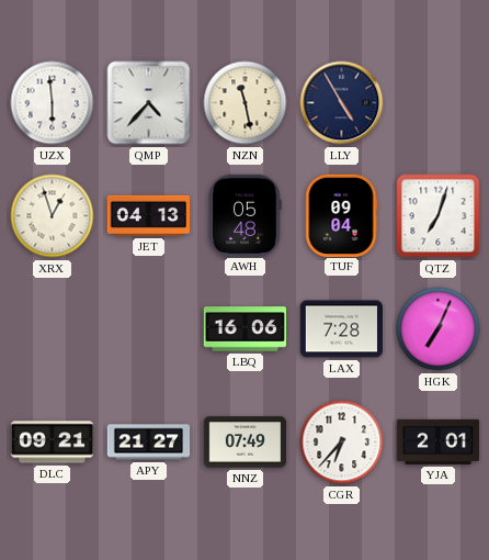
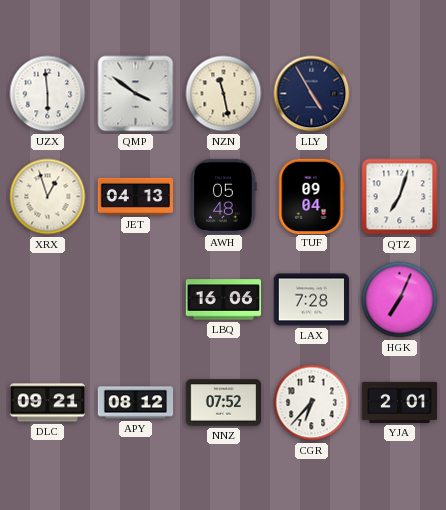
QMP: 4:37 -> 3:51 (136, 94)
APY: 21:27 -> 08:12 (136, 403)
NNZ: 07:49 -> 07:52 (224, 403)
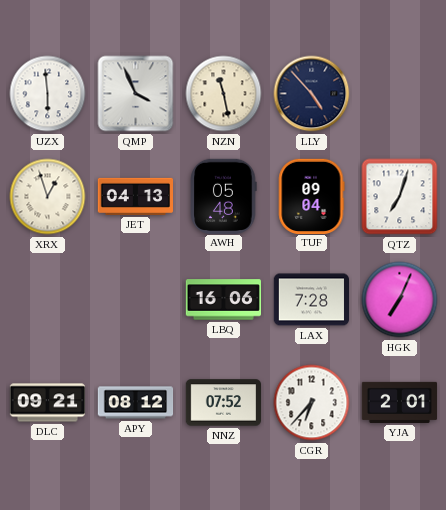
QMP: 3:51 -> 3:56 (136, 94)
LLY: 4:55 -> 4:53 (312, 94)
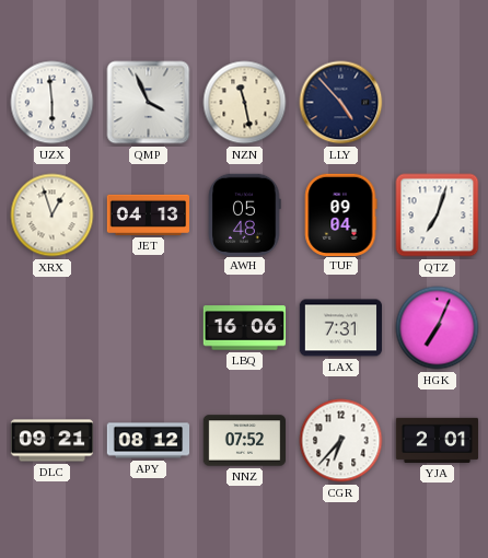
LAX: 7:28 -> 7:31 (341, 328)
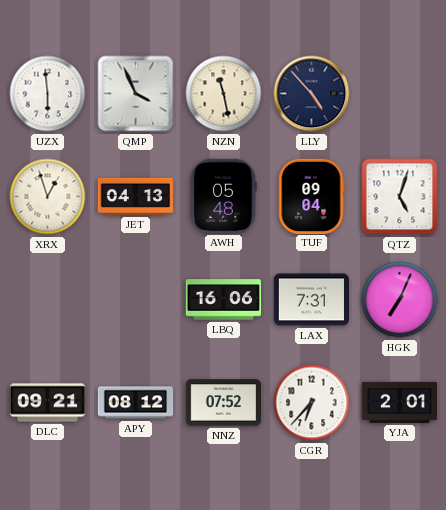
QTZ: 7:03 -> 5:03 (400, 197)
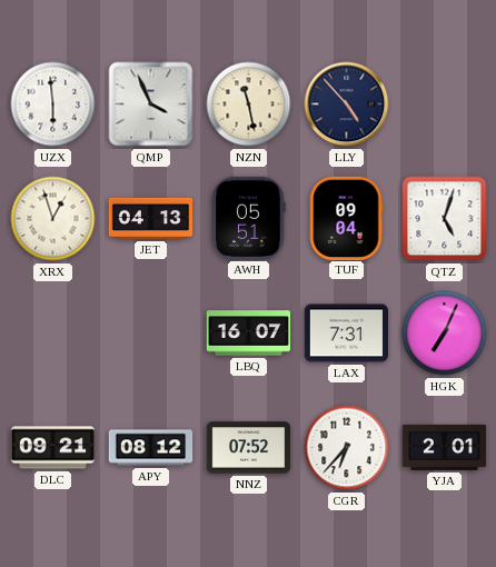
AWH: 05:48 -> 05:51 (248, 218)
LBQ: 16:06 -> 16:07 (249, 334)
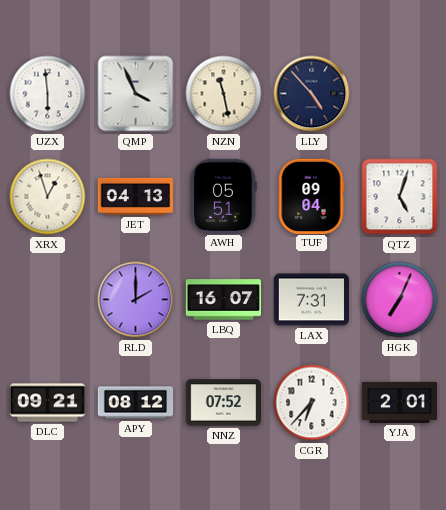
RLD: none -> 2:00 (136, 300)
